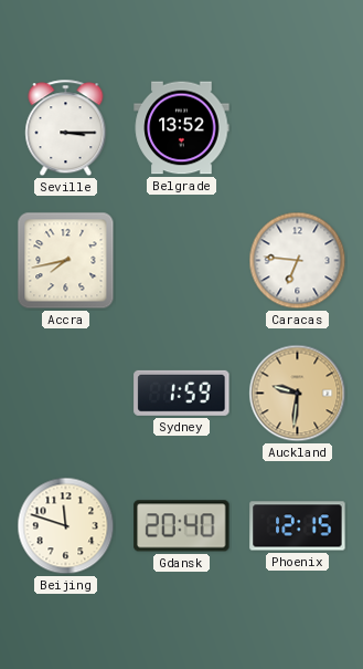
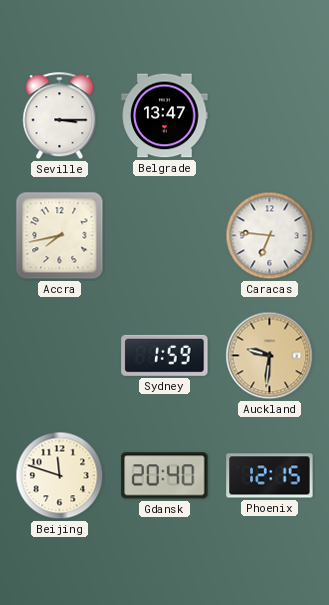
Belgrade: 13:52 -> 13:47 (165, 116)
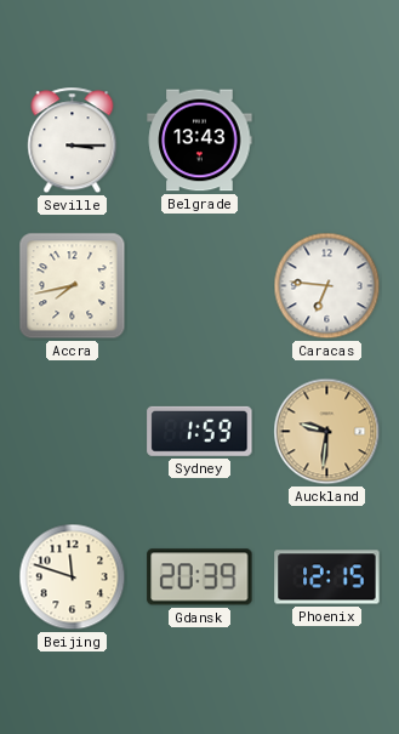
Belgrade: 13:47 -> 13:43 (200, 141)
Gdansk: 20:40 -> 20:39 (200, 577)
